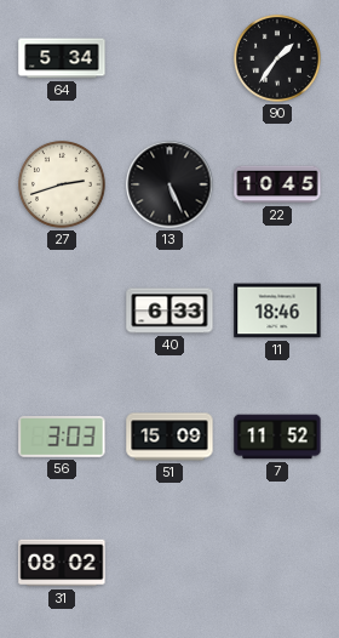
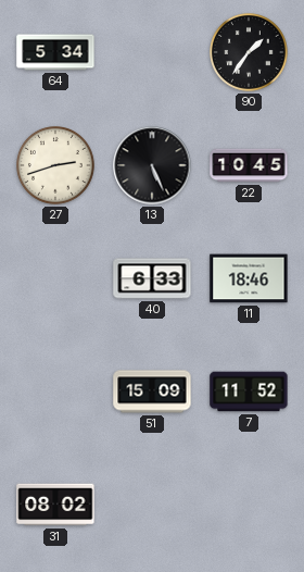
56: 3:03 -> none (62, 438)
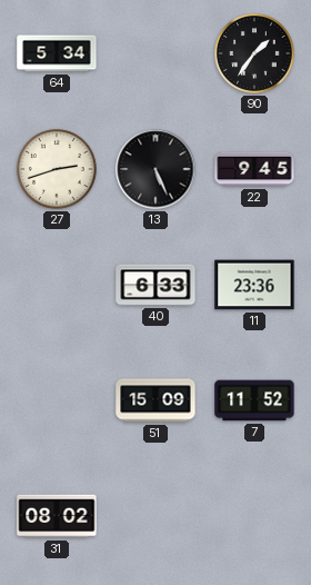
22: 10:45 -> 9:45 (254, 169)
11: 18:46 -> 23:36 (254, 285)
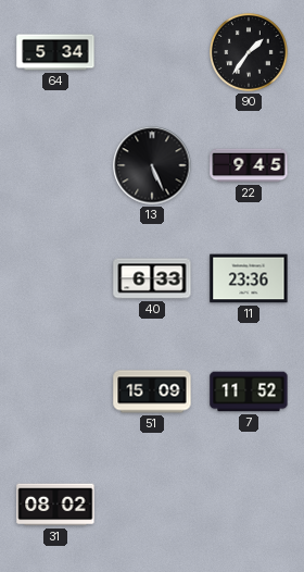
27: 2:42 -> none (58, 170)
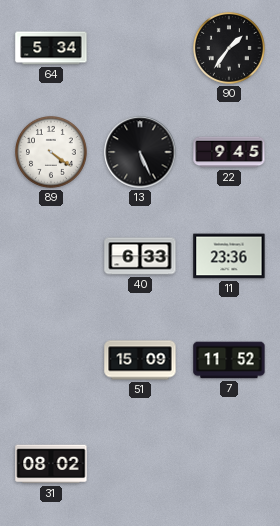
89: none -> 4:21 (52, 153)
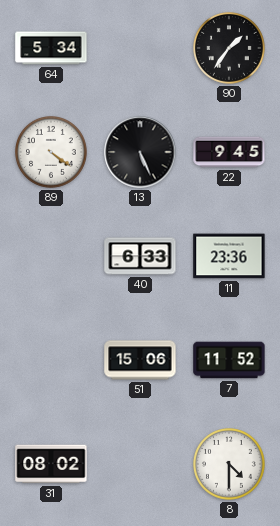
51: 15:09 -> 15:06 (140, 360)
8: none -> 4:30 (230, 465)
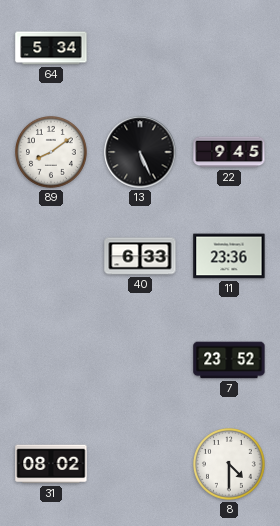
90: 1:36 -> none (230, 49)
89: 4:21 -> 8:09 (52, 153)
51: 15:06 -> none (140, 360)
7: 11:52 -> 23:52 (229, 360)
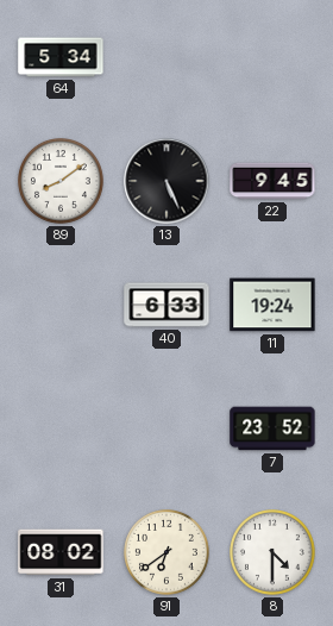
11: 23:36 -> 19:24 (272, 305)
91: none -> 6:39 (168, 553)
